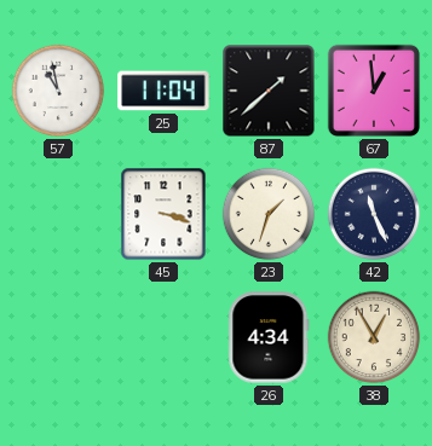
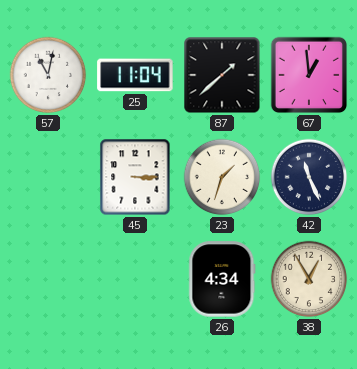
57: 10:58 -> 11:02 (48, 75)
45: 3:18 -> 3:15 (135, 177)
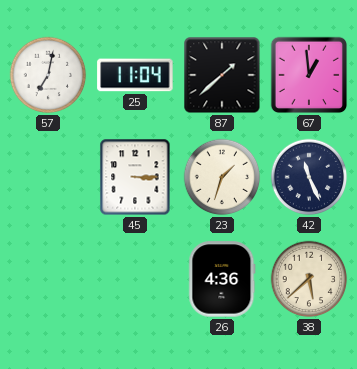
57: 11:02 -> 7:02 (48, 75)
26: 4:34 -> 4:36 (222, 279)
38: 12:55 -> 5:38 (309, 279)
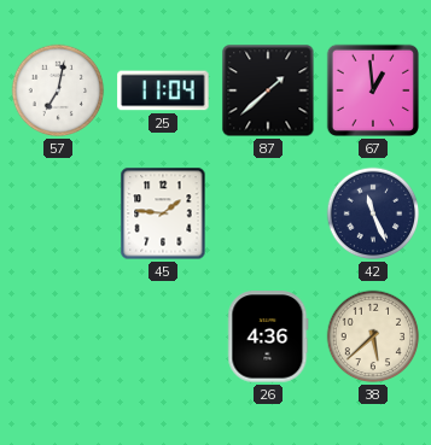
45: 3:15 -> 1:46 (163, 213)
23: 1:33 -> none (222, 177)
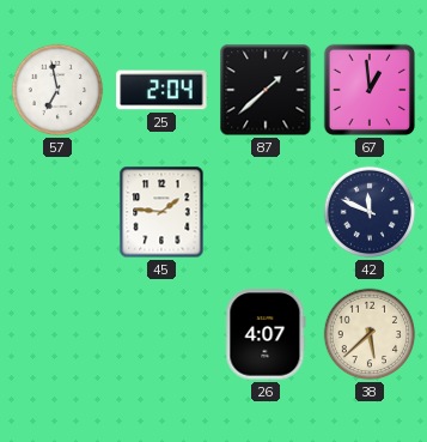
57: 7:02 -> 6:58 (57, 90)
25: 11:04 -> 2:04 (161, 90)
42: 11:26 -> 11:49 (370, 212)
26: 4:36 -> 4:07 (266, 334)
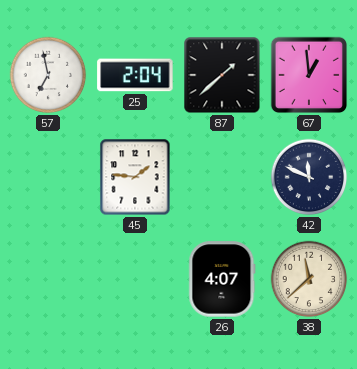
38: 5:38 -> 11:38 (309, 279)
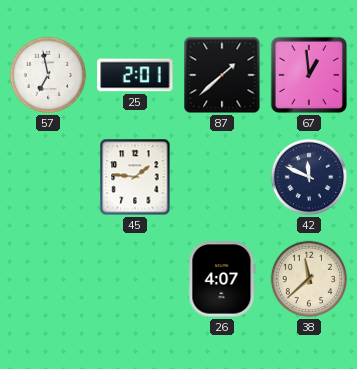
25: 2:04 -> 2:01 (135, 75)
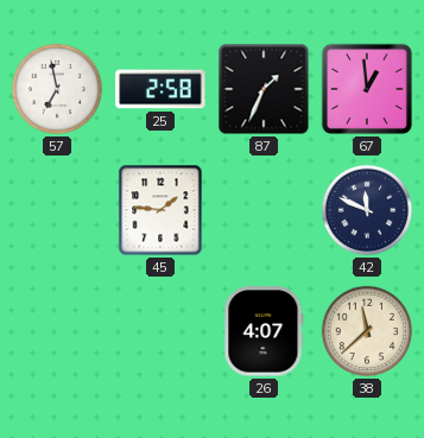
25: 2:01 -> 2:58 (160, 89)
87: 1:38 -> 1:34 (264, 89)
